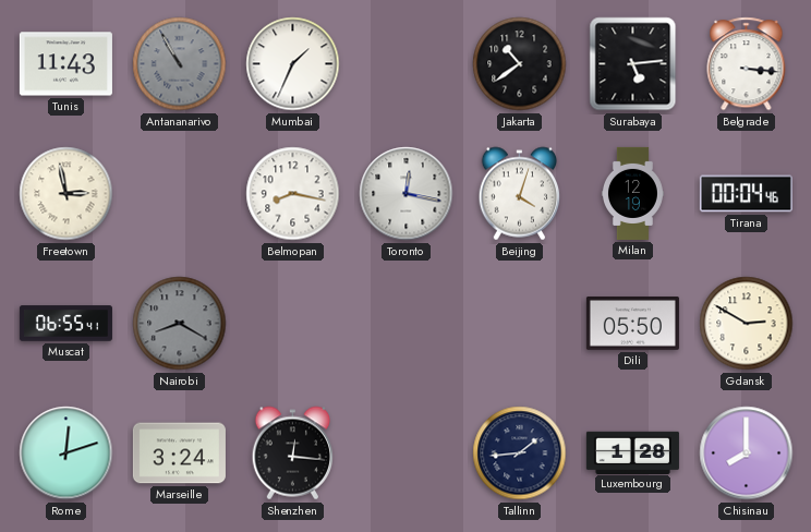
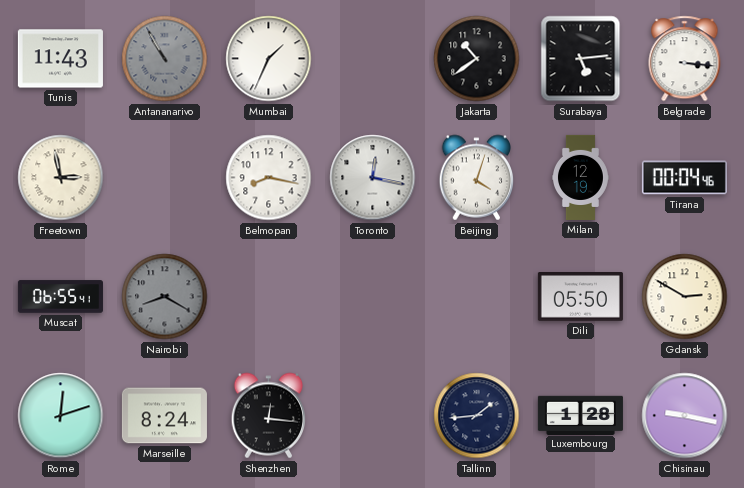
Marseille: 3:24 -> 8:24 (164, 416)
Chisinau: 8:00 -> 9:17 (685, 416)
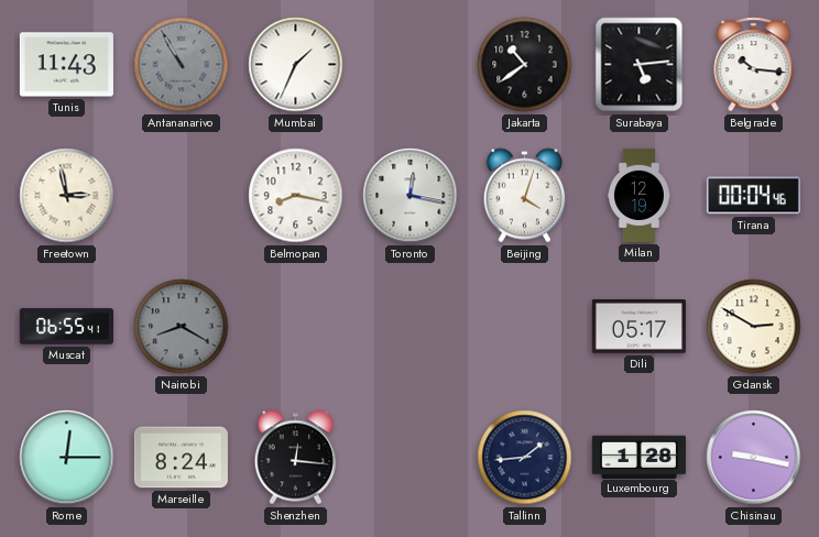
Belgrade: 3:16 -> 10:16 (754, 65)
Dili: 05:50 -> 05:17 (638, 327)
Rome: 12:12 -> 12:15 (67, 458)
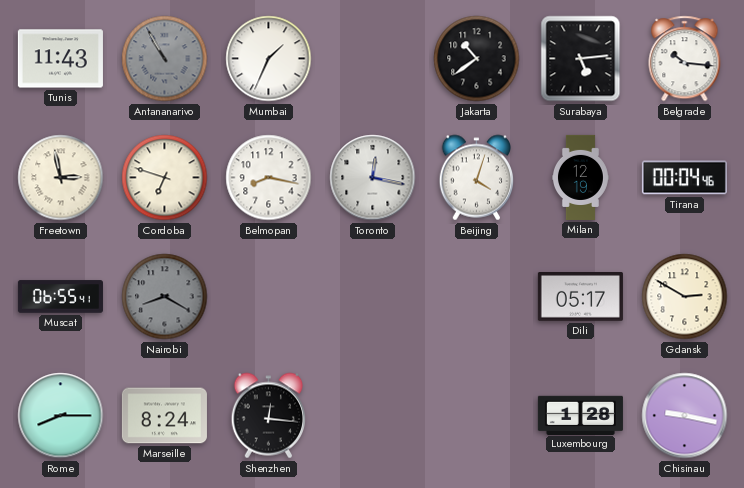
Cordoba: none -> 6:48 (165, 178)
Rome: 12:15 -> 8:15 (61, 416)
Tallinn: 1:44 -> none (525, 458)
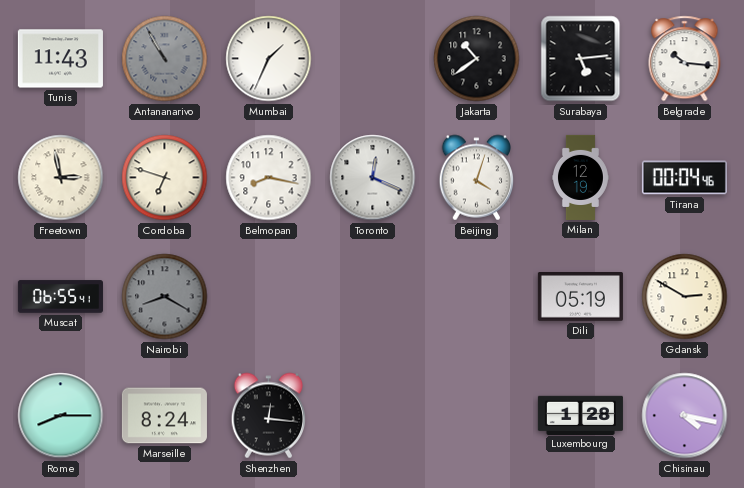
Toronto: 12:17 -> 12:19 (373, 178)
Dili: 05:17 -> 05:19 (580, 297)
Chisinau: 9:17 -> 4:17 (685, 416)
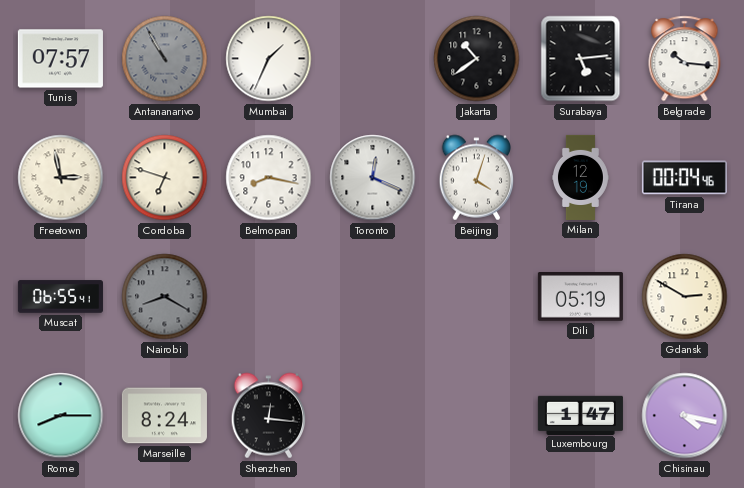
Tunis: 11:43 -> 07:57 (60, 59)
Luxembourg: 1:28 -> 1:47 (580, 415)
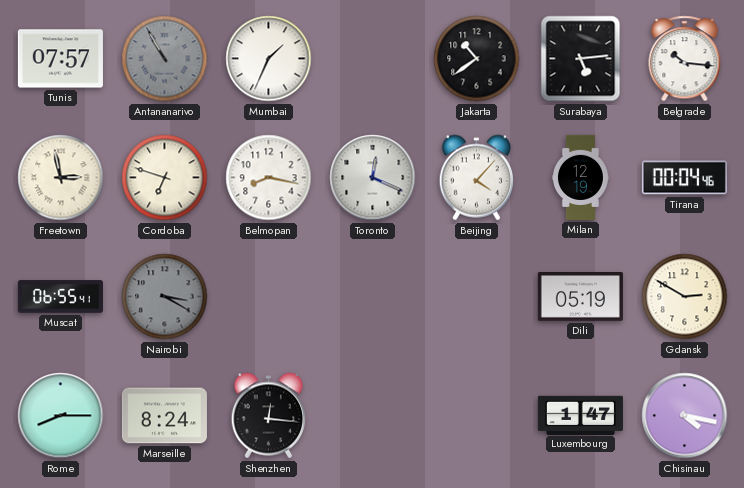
Beijing: 4:03 -> 4:07 (477, 178)
Nairobi: 8:20 -> 3:20 (165, 297)
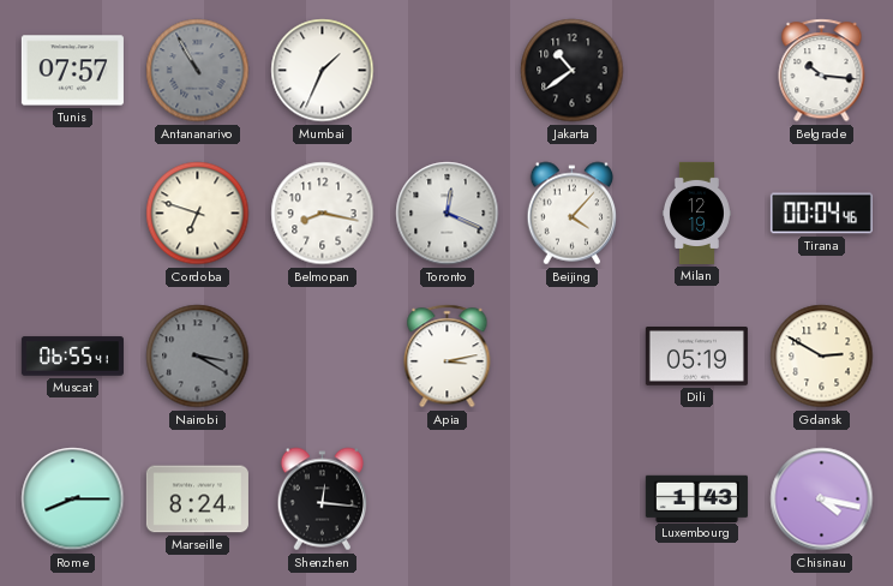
Surabaya: 5:14 -> none (581, 59)
Freetown: 2:58 -> none (61, 178)
Apia: none -> 3:13 (448, 357)
Luxembourg: 1:47 -> 1:43 (696, 498)
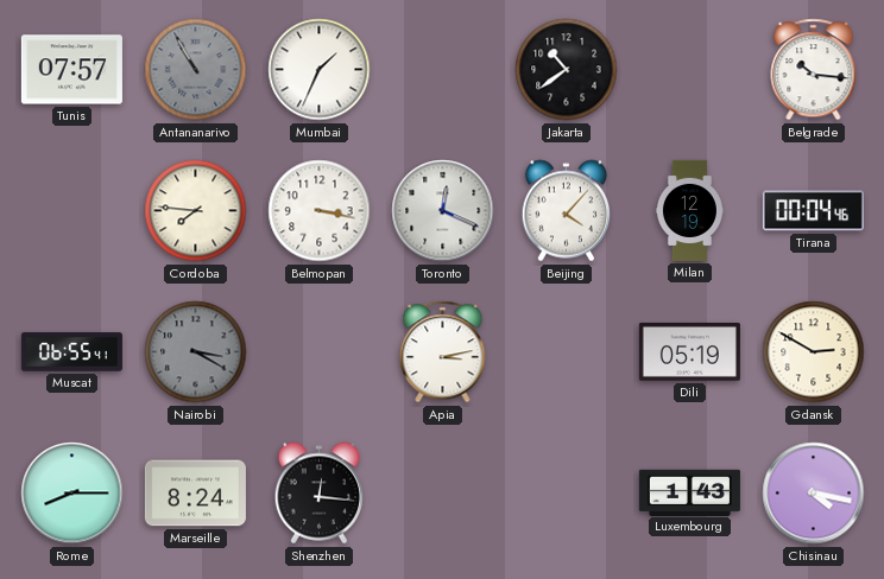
Cordoba: 6:48 -> 7:46 (196, 211)
Belmopan: 8:17 -> 3:17 (320, 211)
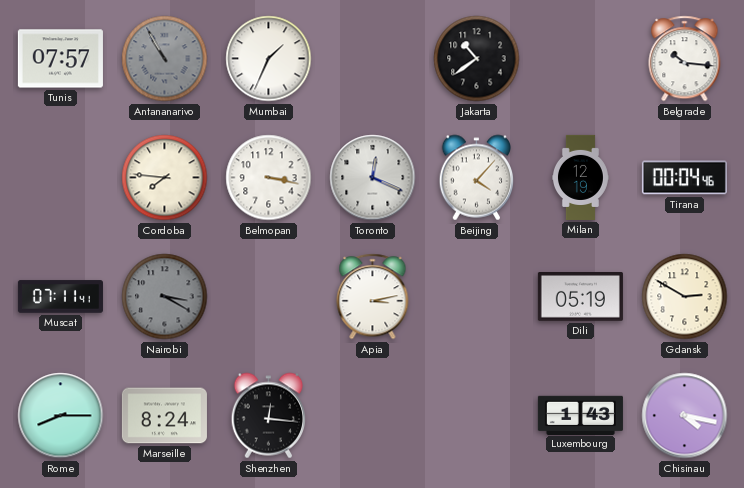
Muscat: 06:55 -> 07:11 (60, 297)
